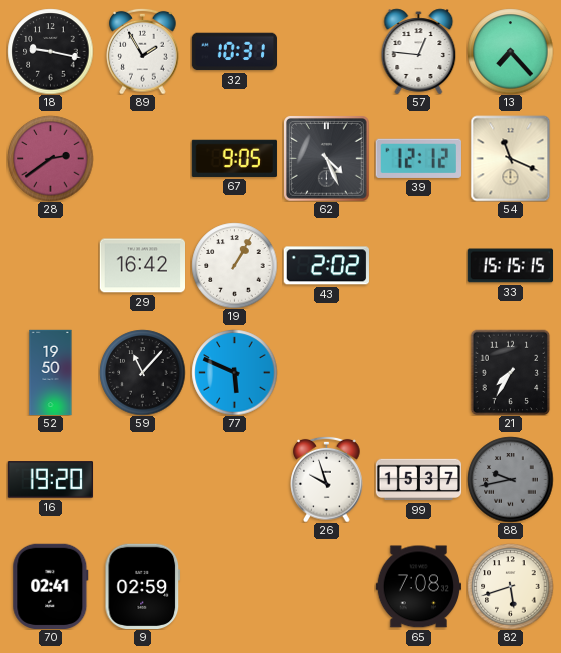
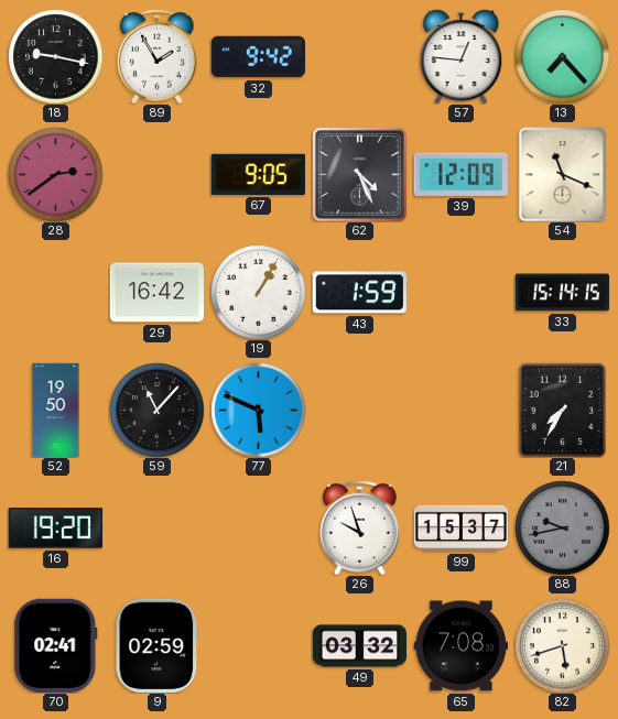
32: 10:31 -> 9:42 (258, 57)
39: 12:12 -> 12:09 (460, 174)
43: 2:02 -> 1:59 (359, 293)
33: 15:15 -> 15:14 (562, 293)
49: none -> 03:32 (359, 646)
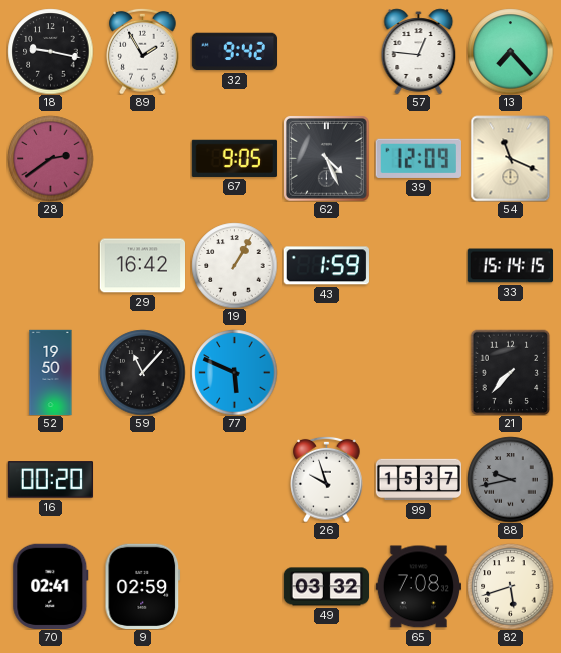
21: 7:35 -> 7:37 (511, 372)
16: 19:20 -> 00:20 (50, 480)
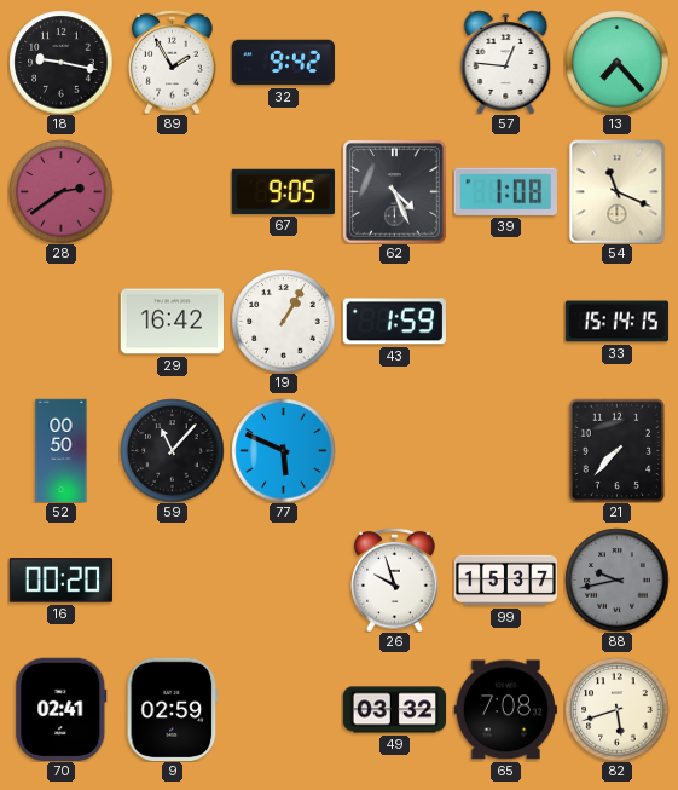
39: 12:09 -> 1:08 (505, 191)
52: 19:50 -> 00:50 (62, 450)
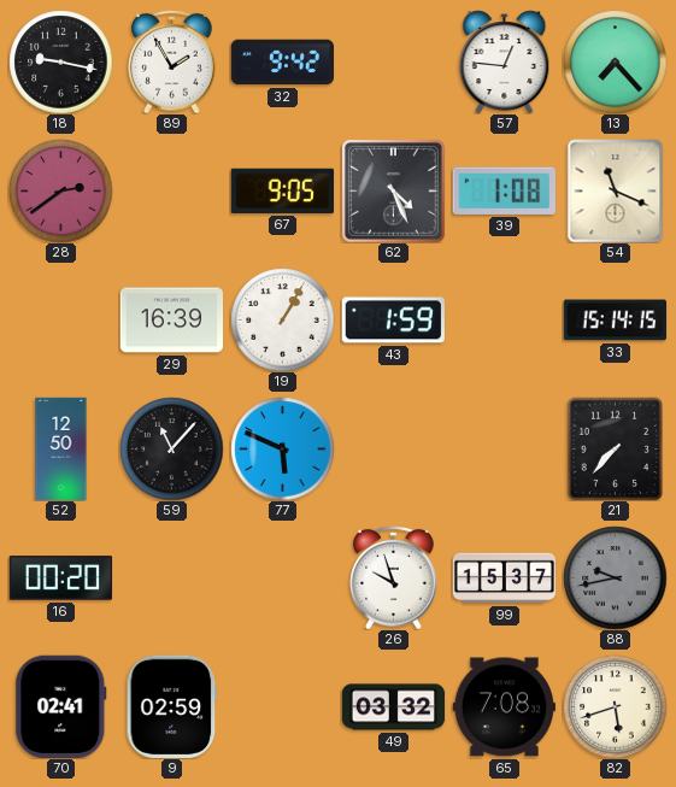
29: 16:42 -> 16:39 (171, 321)
52: 00:50 -> 12:50 (61, 448)
